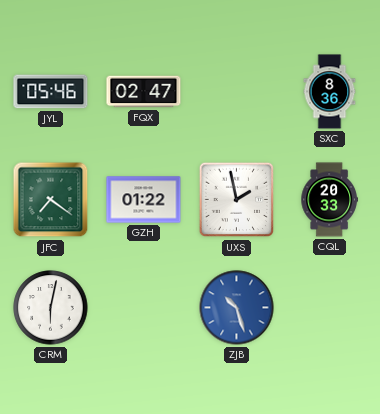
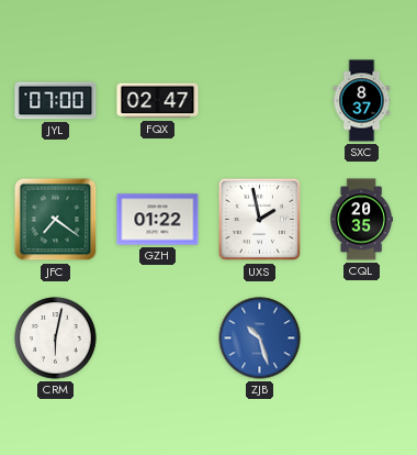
JYL: 05:46 -> 07:00 (56, 101)
SXC: 8:36 -> 8:37 (362, 101)
CQL: 20:33 -> 20:35 (361, 220)
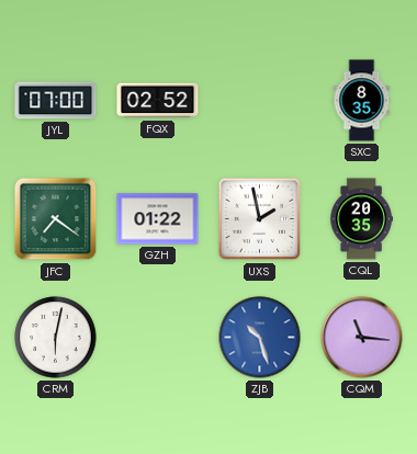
FQX: 02:47 -> 02:52 (158, 101)
SXC: 8:37 -> 8:35 (362, 101)
CQM: none -> 11:16 (362, 338)
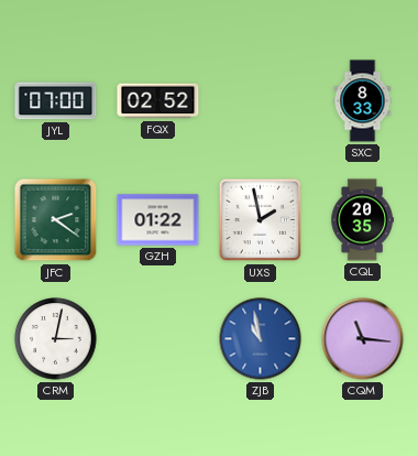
SXC: 8:35 -> 8:33 (363, 101)
JFC: 7:21 -> 2:21 (56, 220)
CRM: 6:02 -> 3:02 (56, 339)
ZJB: 10:27 -> 10:58 (261, 339)
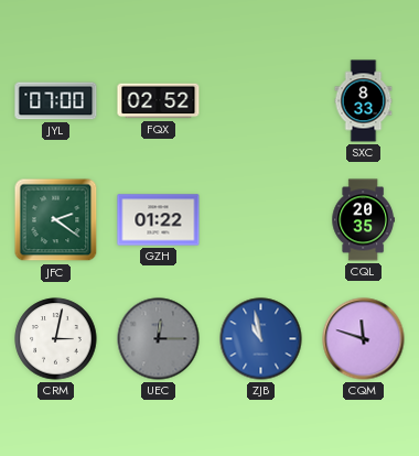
UXS: 1:58 -> none (261, 220)
UEC: none -> 12:15 (159, 339)
CQM: 11:16 -> 11:48 (364, 339)
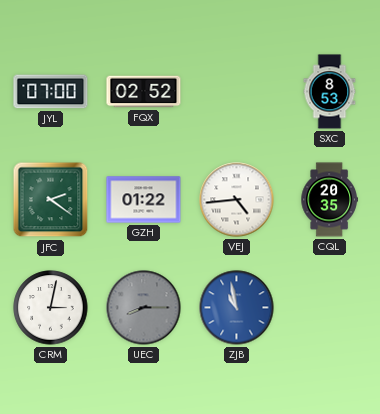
SXC: 8:33 -> 8:53 (330, 92)
VEJ: none -> 4:44 (237, 200)
UEC: 12:15 -> 8:15 (144, 308)
CQM: 11:48 -> none (364, 339)
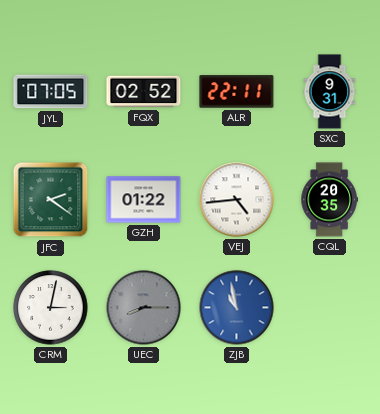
JYL: 07:00 -> 07:05 (51, 92)
ALR: none -> 22:11 (237, 92)
SXC: 8:53 -> 9:31 (330, 92)
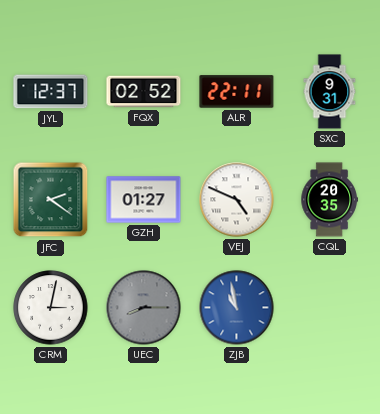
JYL: 07:05 -> 12:37 (51, 92)
GZH: 01:22 -> 01:27 (144, 200)
VEJ: 4:44 -> 4:49 (237, 200)
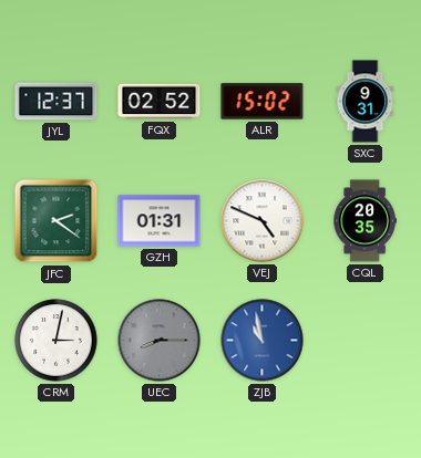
ALR: 22:11 -> 15:02 (263, 102)
GZH: 01:27 -> 01:31 (160, 221)
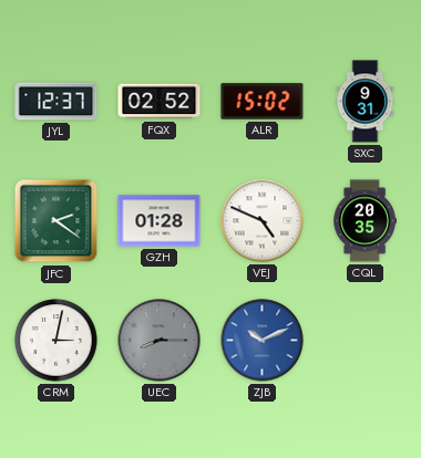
GZH: 01:31 -> 01:28 (160, 221)
ZJB: 10:58 -> 10:11 (263, 341)
